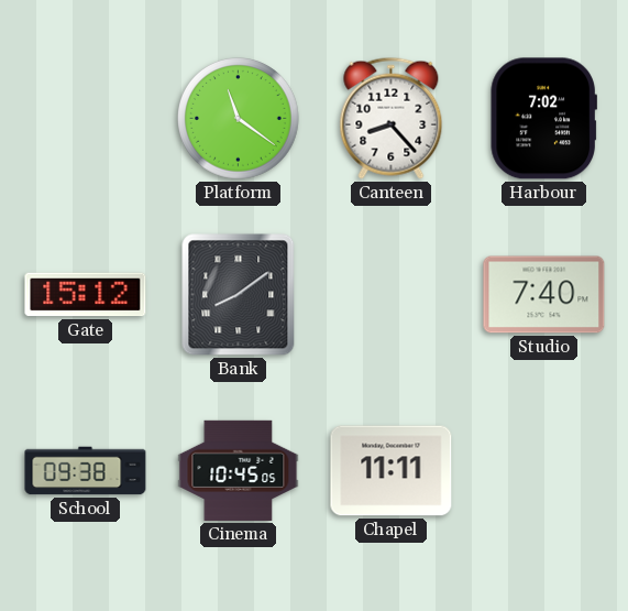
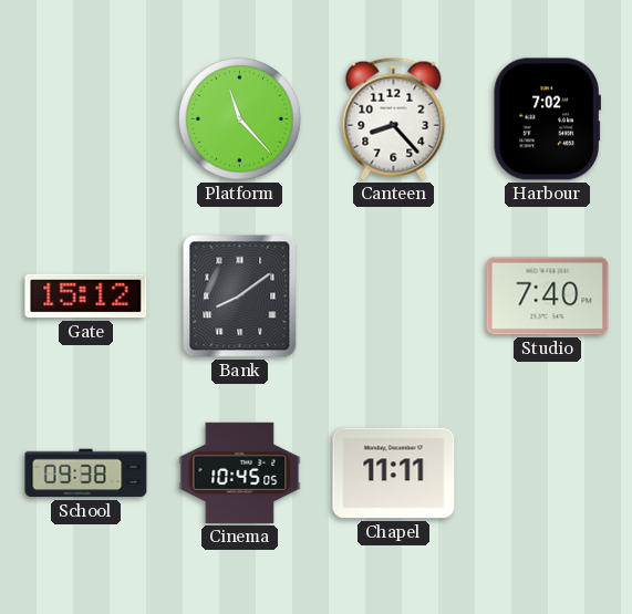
Platform: 11:21 -> 11:23 (240, 119)
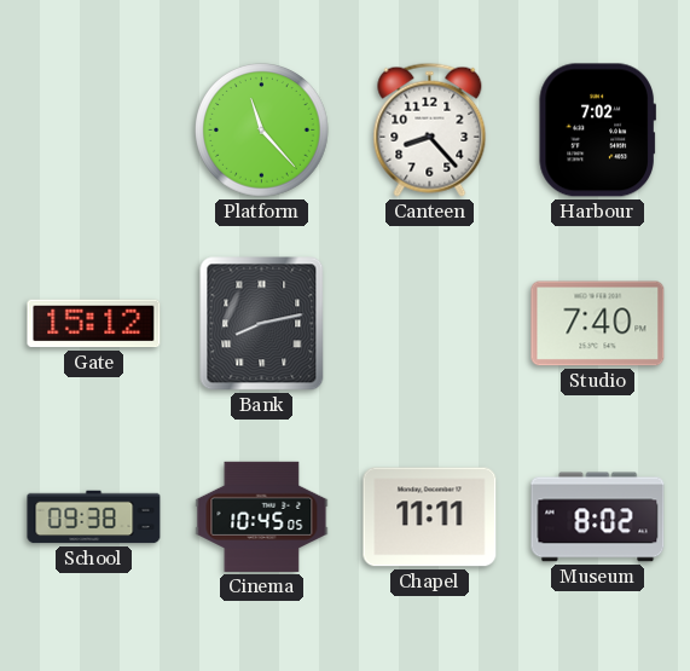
Bank: 8:09 -> 8:13 (262, 324)
Museum: none -> 8:02 (598, 517)
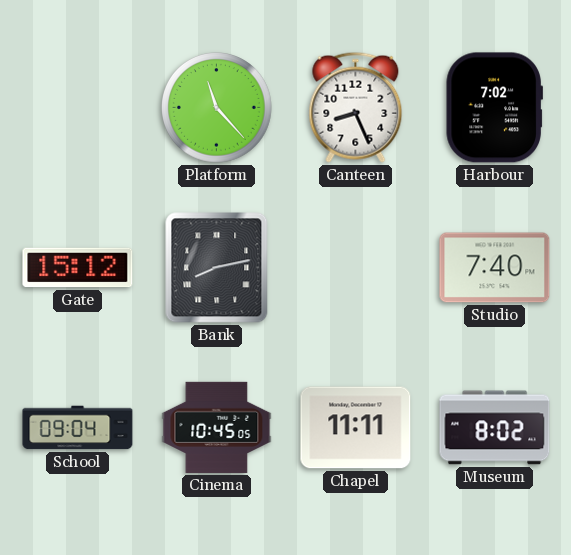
Canteen: 8:23 -> 8:26 (356, 107)
School: 09:38 -> 09:04 (78, 428)
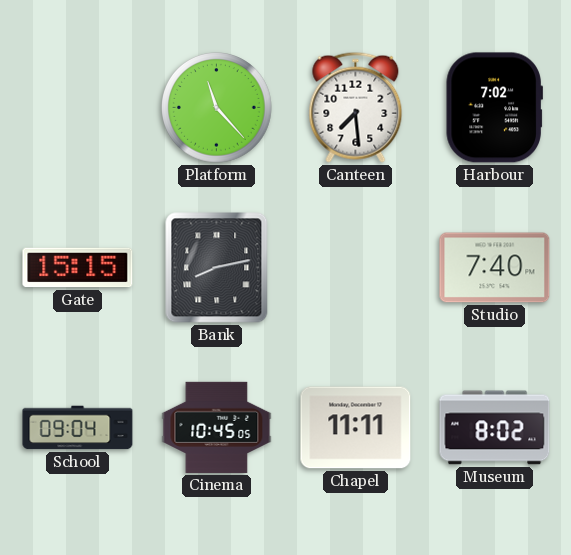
Canteen: 8:26 -> 7:29 (356, 107)
Gate: 15:12 -> 15:15 (78, 268)
